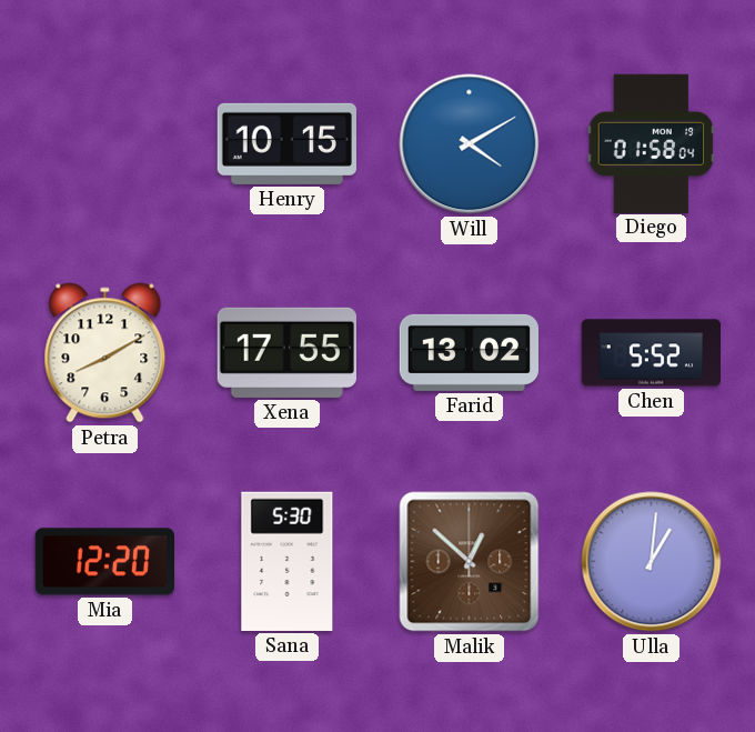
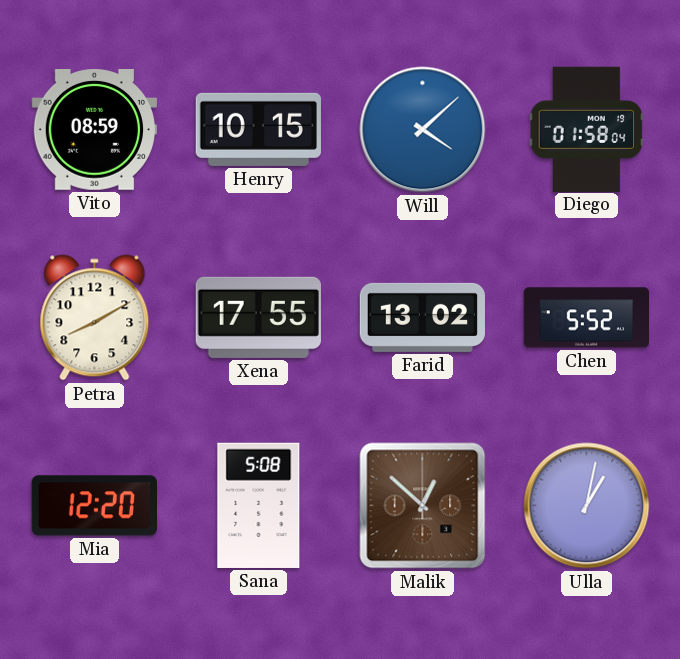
Vito: none -> 08:59 (94, 130)
Will: 4:10 -> 4:08 (423, 130)
Sana: 5:30 -> 5:08 (259, 505)
Ulla: 1:01 -> 1:02 (587, 506)
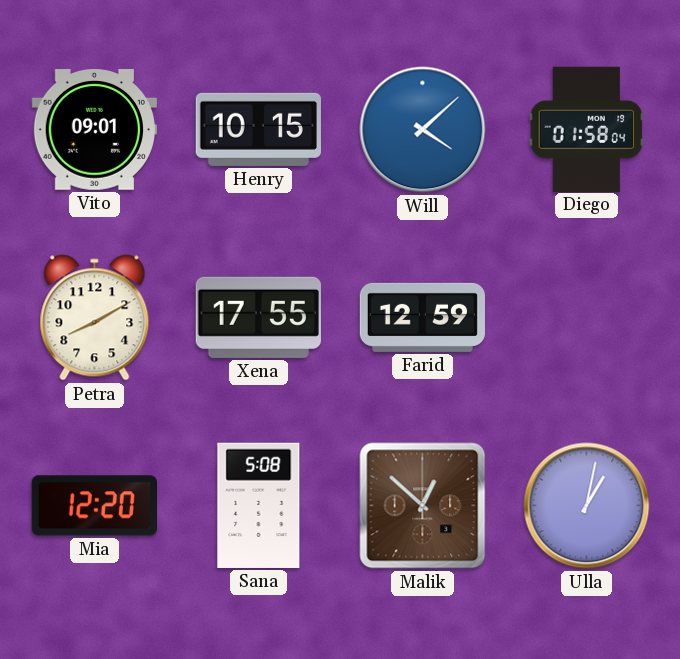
Vito: 08:59 -> 09:01 (94, 130)
Farid: 13:02 -> 12:59 (422, 317)
Chen: 5:52 -> none (586, 318)
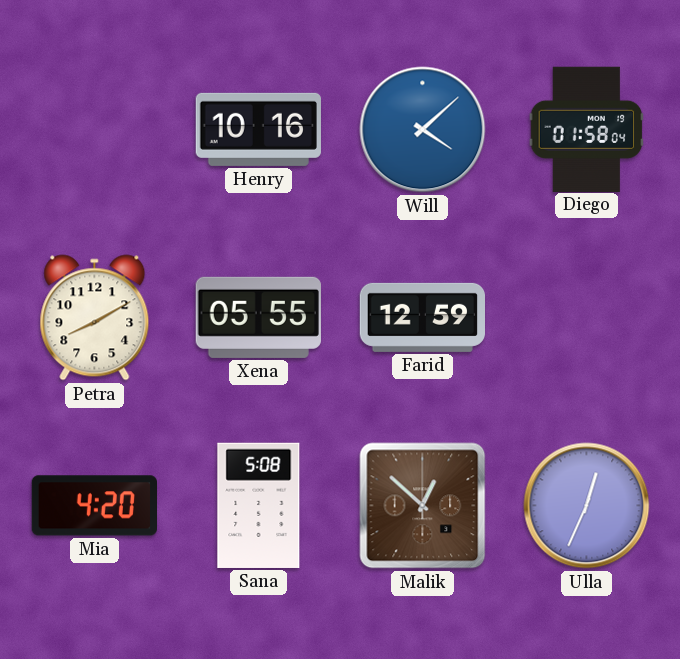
Vito: 09:01 -> none (94, 130)
Henry: 10:15 -> 10:16 (258, 129)
Xena: 17:55 -> 05:55 (258, 317)
Mia: 12:20 -> 4:20 (94, 506)
Ulla: 1:02 -> 12:34 (587, 506)
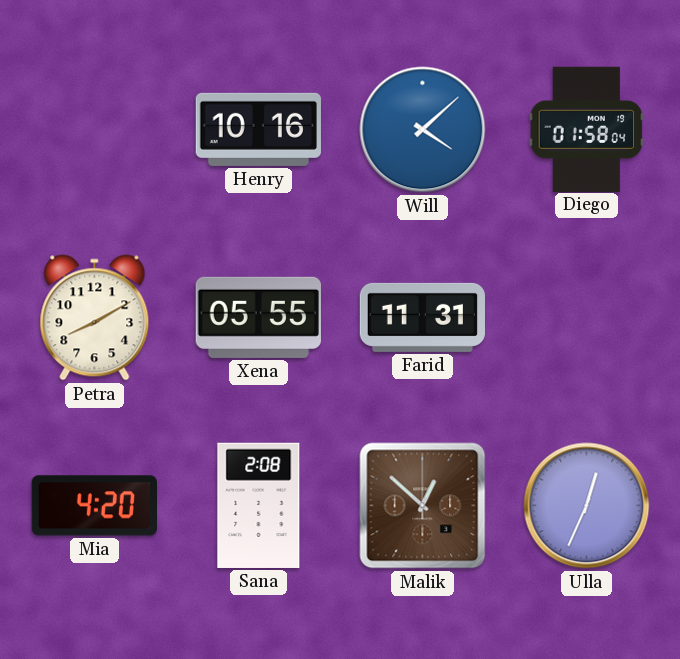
Farid: 12:59 -> 11:31 (422, 317)
Sana: 5:08 -> 2:08 (259, 505)
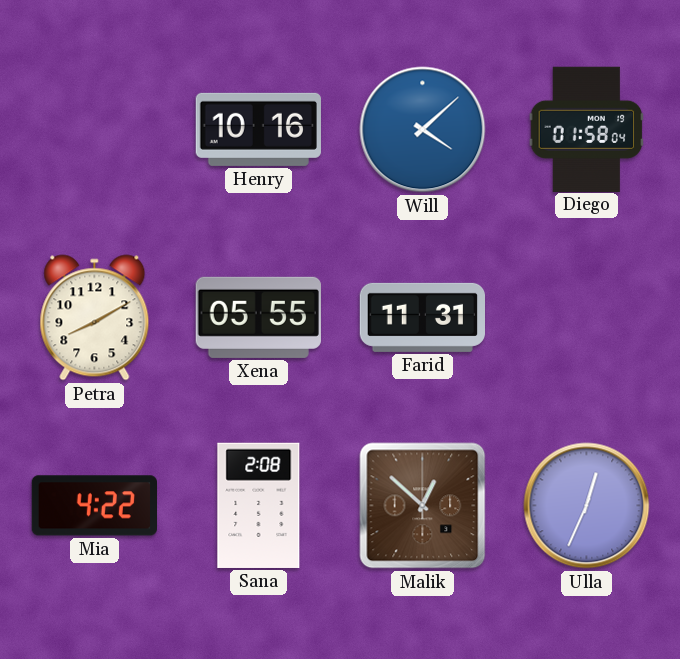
Mia: 4:20 -> 4:22 (94, 506)
